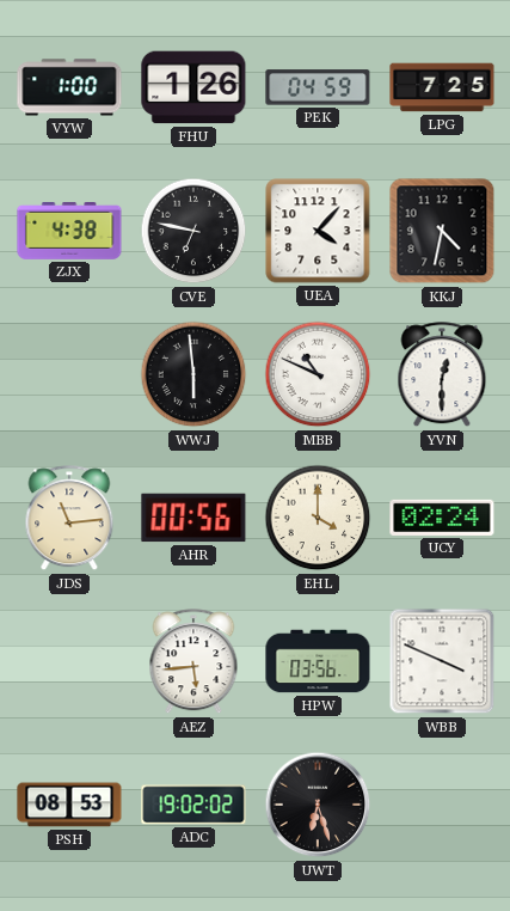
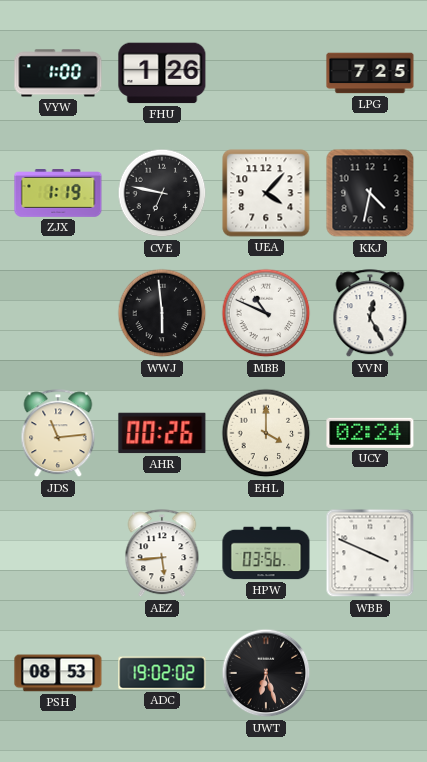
PEK: 04:59 -> none (318, 87)
ZJX: 4:38 -> 1:19 (58, 194)
YVN: 12:30 -> 12:25 (370, 314)
AHR: 00:56 -> 00:26 (162, 433)
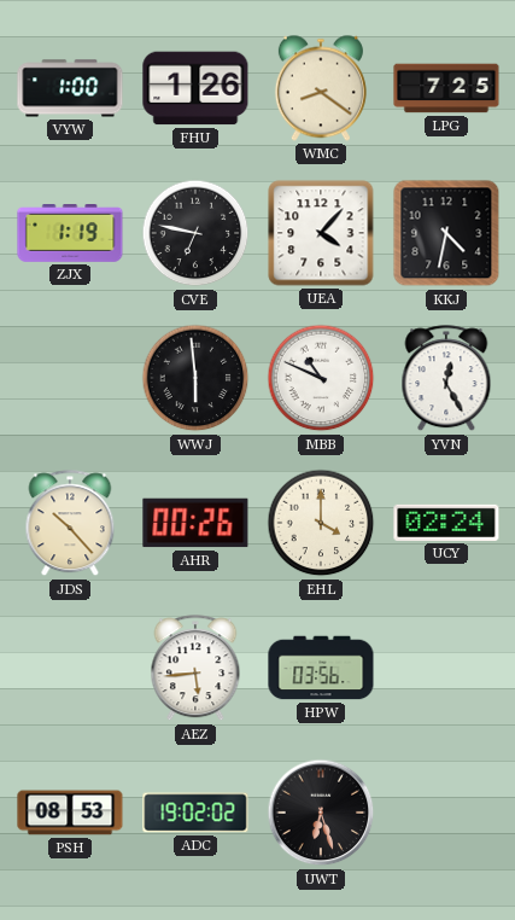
WMC: none -> 8:21 (321, 88)
JDS: 11:14 -> 10:23 (70, 524)
WBB: 3:49 -> none (370, 553)
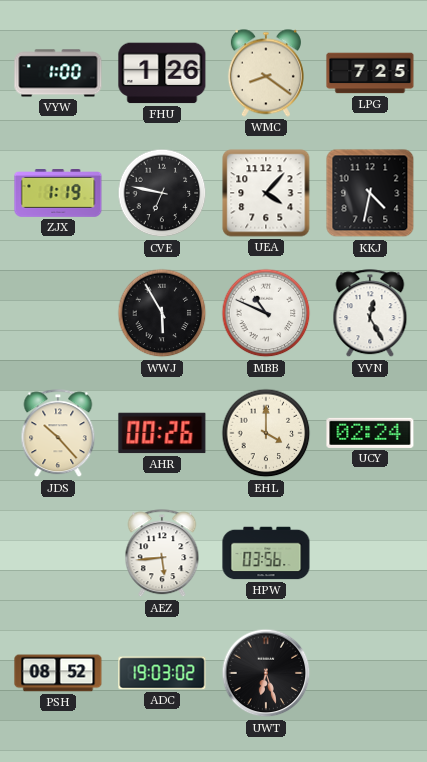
WWJ: 5:59 -> 5:55 (162, 313)
PSH: 08:53 -> 08:52 (58, 673)
ADC: 19:02 -> 19:03 (162, 673)
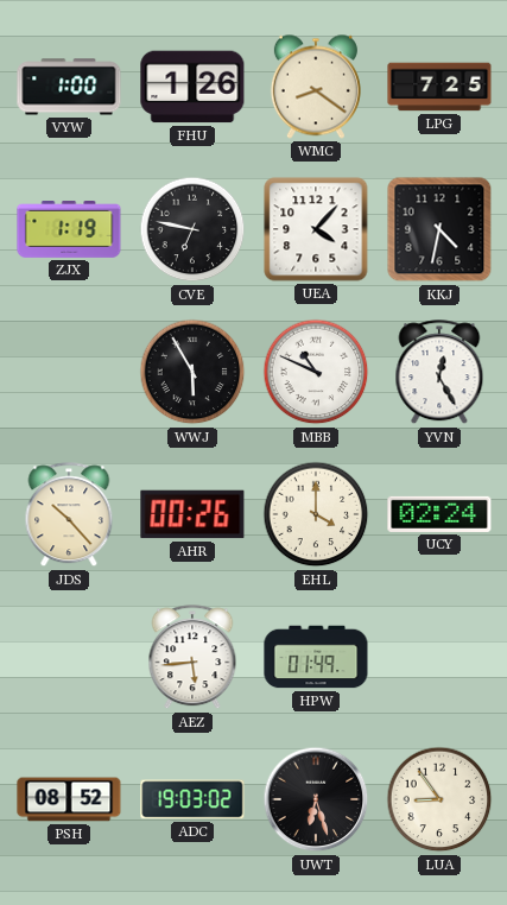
HPW: 03:56 -> 01:49 (316, 657)
LUA: none -> 8:54 (439, 799)
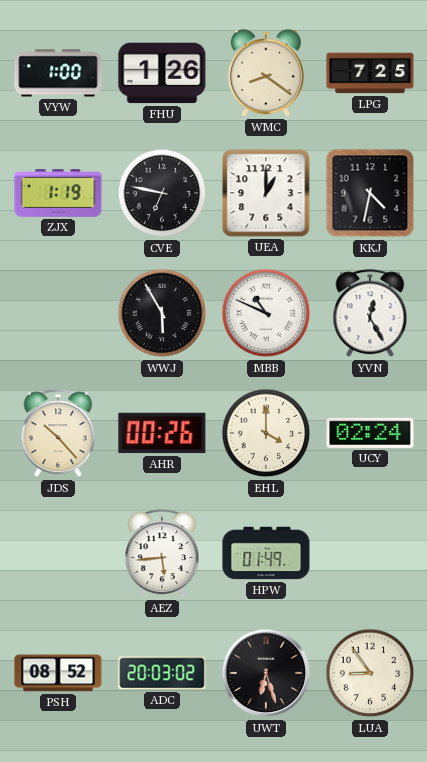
UEA: 4:07 -> 1:00 (266, 193)
ADC: 19:03 -> 20:03 (162, 673)
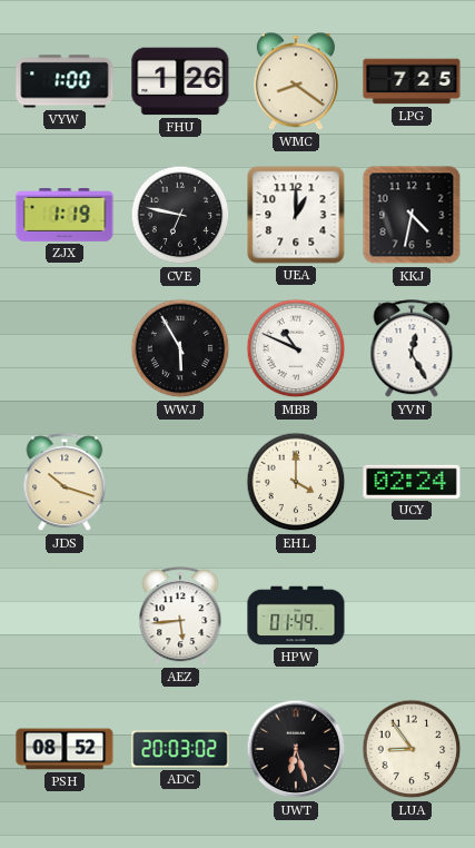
JDS: 10:23 -> 10:18 (65, 483)
AHR: 00:26 -> none (162, 433)
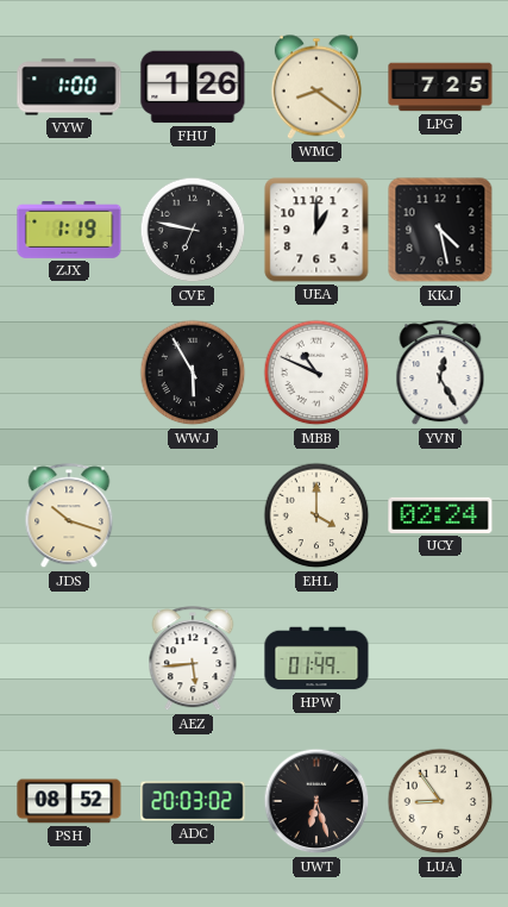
KKJ: 4:32 -> 4:28 (440, 230)
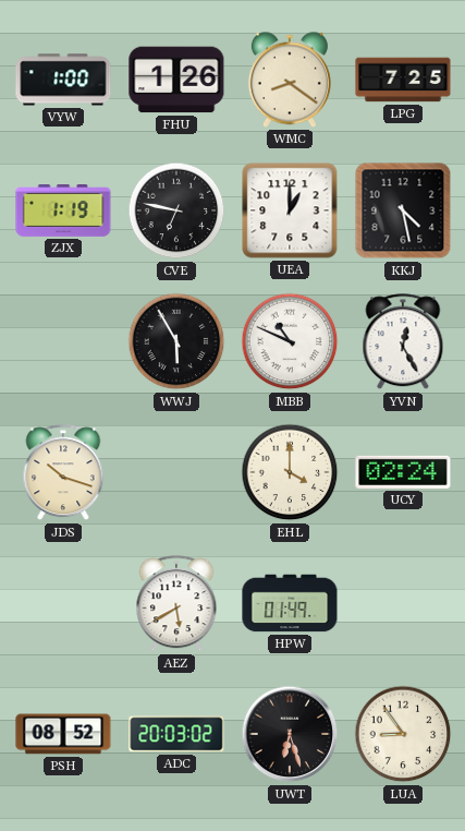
AEZ: 5:44 -> 5:40 (176, 604)
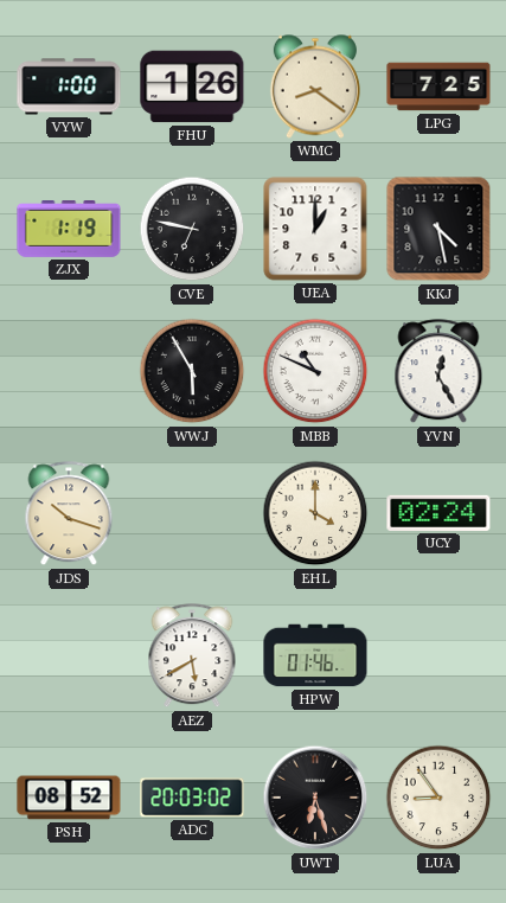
HPW: 01:49 -> 01:46 (315, 655)
